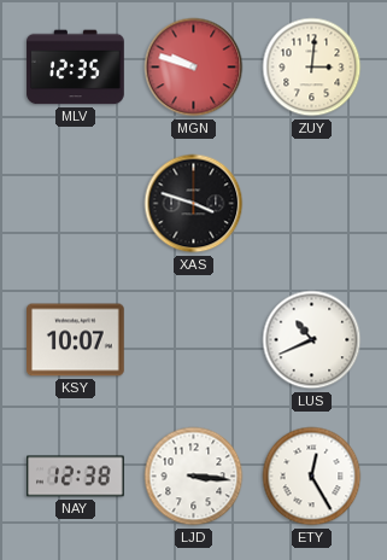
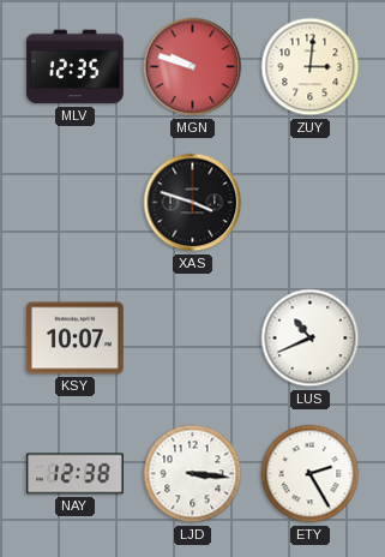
ETY: 12:25 -> 2:25 (311, 474)
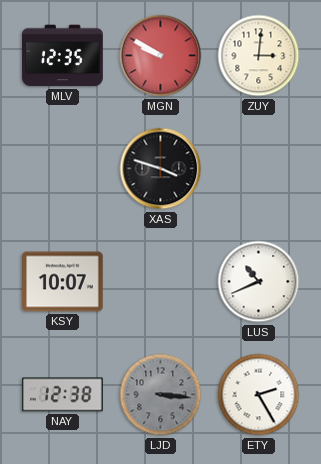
MGN: 9:48 -> 9:50 (161, 56)
LJD dial: white -> grey (161, 395)
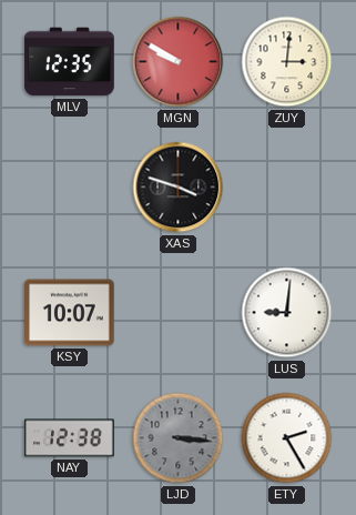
LUS: 10:41 -> 9:01 (287, 313)
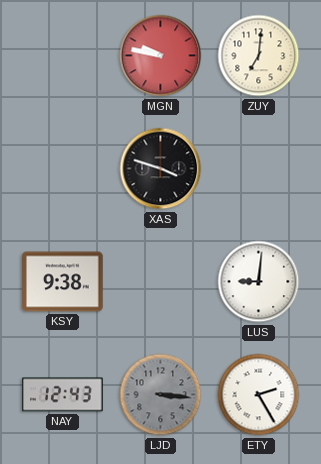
MLV: 12:35 -> none (70, 62)
MGN: 9:50 -> 9:47 (161, 56)
ZUY: 3:01 -> 7:01 (259, 56)
KSY: 10:07 -> 9:38 (63, 282)
NAY: 12:38 -> 12:43 (63, 395)
